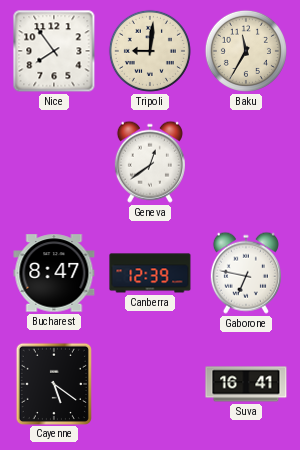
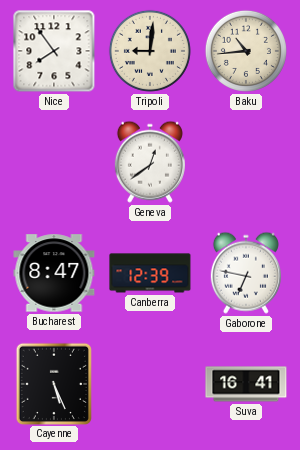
Baku: 11:35 -> 10:44 (246, 51)
Cayenne: 5:21 -> 5:26 (54, 383)
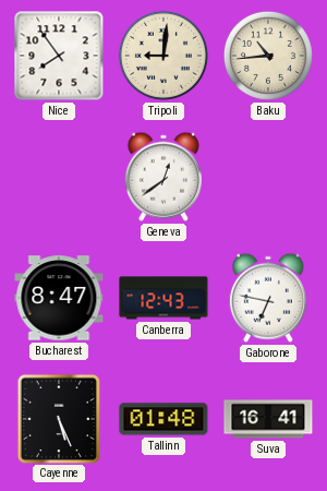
Canberra: 12:39 -> 12:43 (163, 298)
Tallinn: none -> 01:48 (163, 419)
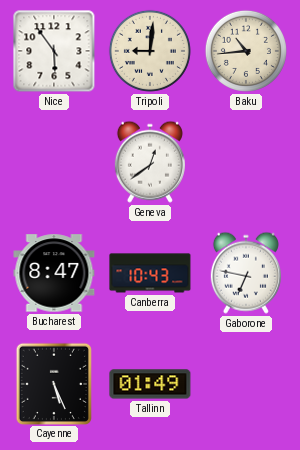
Nice: 7:54 -> 5:54 (54, 51)
Canberra: 12:43 -> 10:43 (150, 273)
Tallinn: 01:48 -> 01:49 (150, 384)
Suva: 16:41 -> none (268, 419)
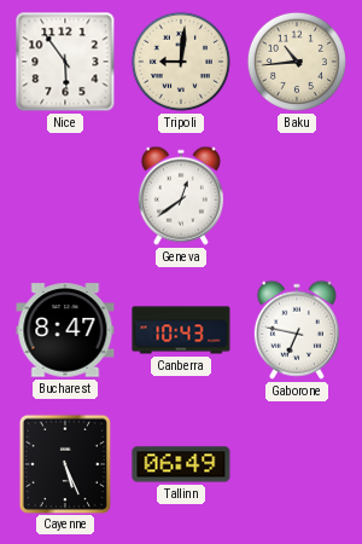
Tallinn: 01:49 -> 06:49 (181, 464)
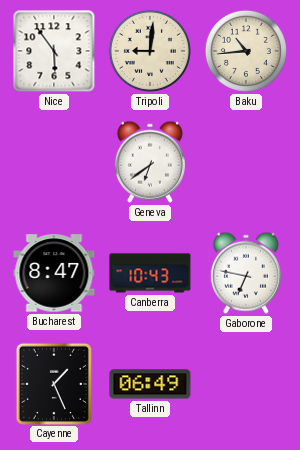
Geneva: 12:39 -> 6:39 (150, 162)
Cayenne: 5:26 -> 1:26 (54, 383)
